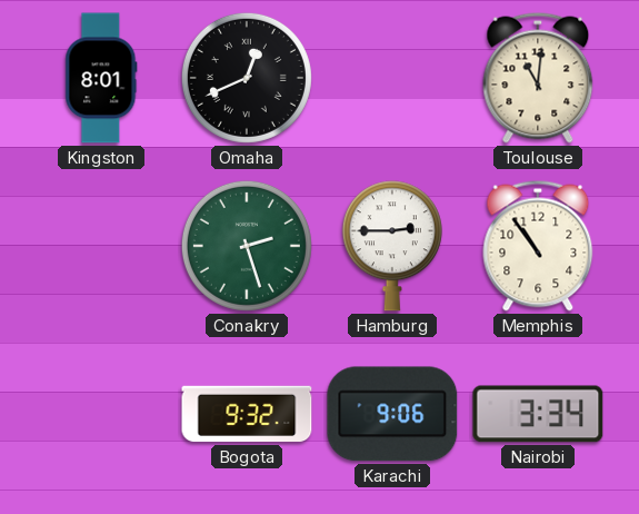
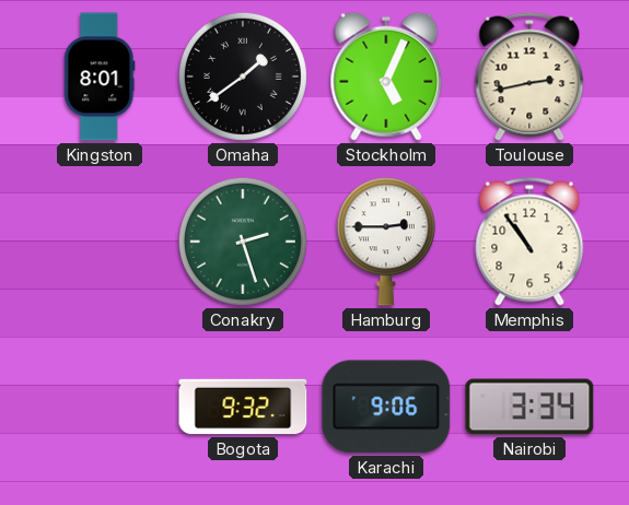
Omaha: 12:41 -> 1:39 (243, 77)
Stockholm: none -> 5:04 (386, 77)
Toulouse: 11:01 -> 2:43 (529, 77)
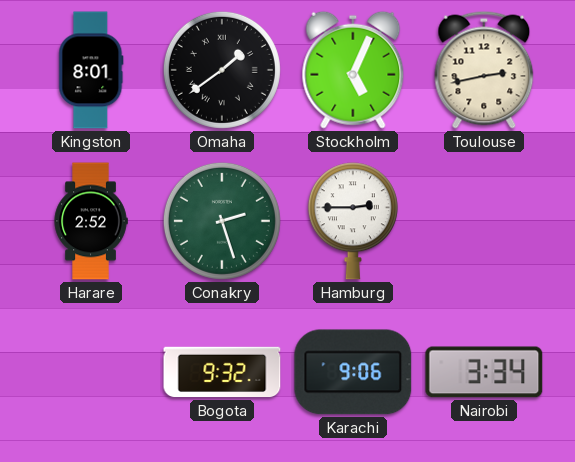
Harare: none -> 2:52 (91, 221)
Memphis: 10:54 -> none (529, 242)
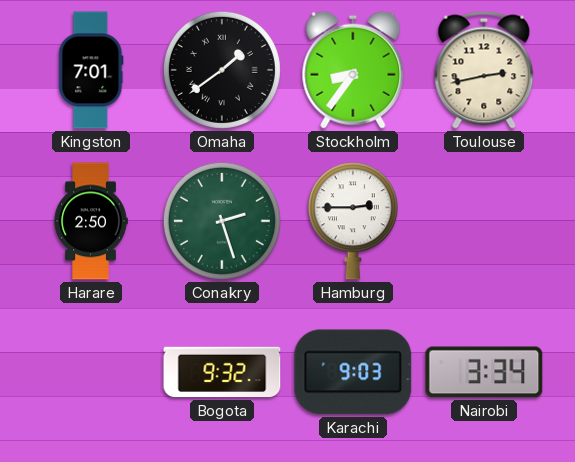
Kingston: 8:01 -> 7:01 (91, 70)
Stockholm: 5:04 -> 8:36 (353, 70)
Harare: 2:52 -> 2:50 (91, 221)
Karachi: 9:06 -> 9:03 (353, 372)
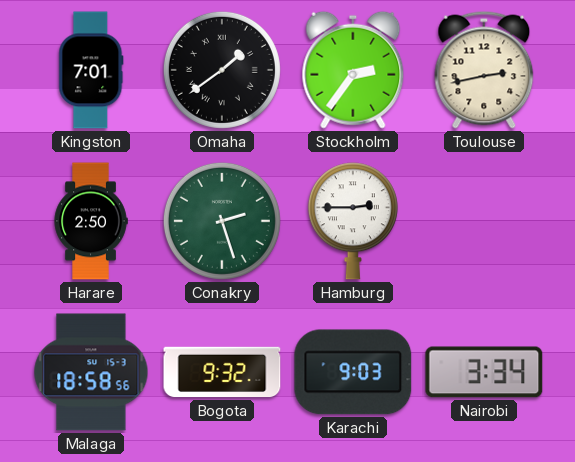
Stockholm: 8:36 -> 2:36 (353, 70)
Malaga: none -> 18:58 (91, 372)
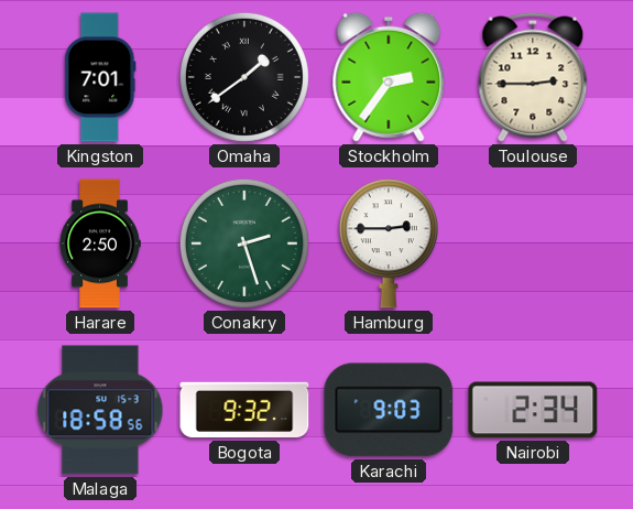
Toulouse: 2:43 -> 2:45 (533, 77)
Nairobi: 3:34 -> 2:34 (533, 410)
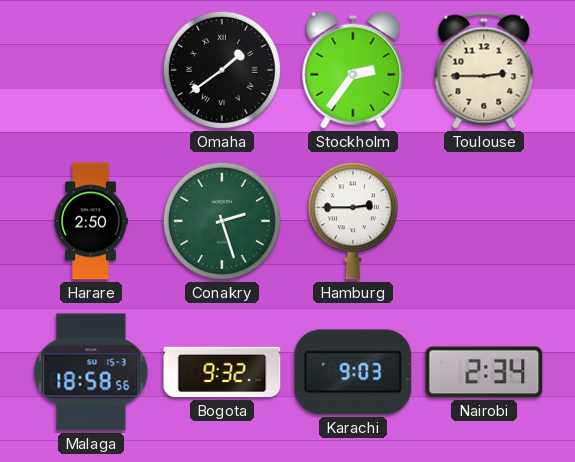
Kingston: 7:01 -> none (100, 77)
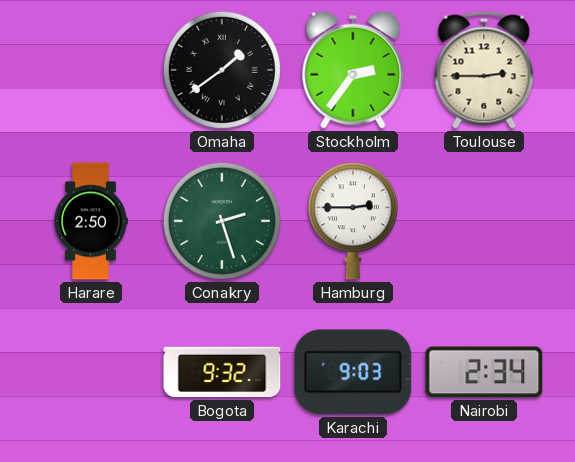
Malaga: 18:58 -> none (91, 372)
